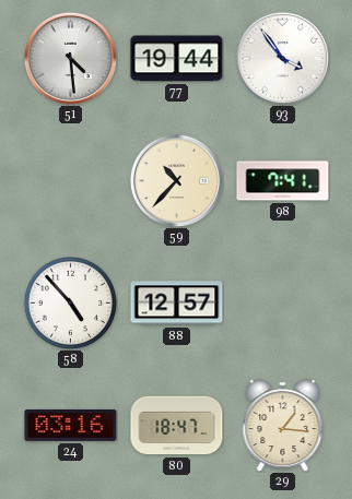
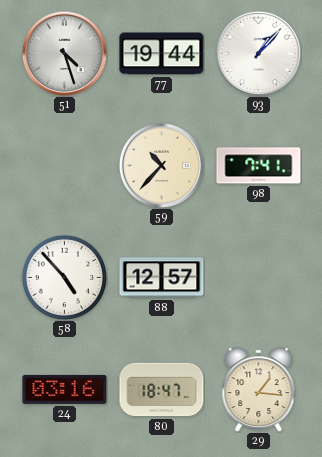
51: 4:29 -> 4:27 (64, 53)
93: 3:54 -> 1:07 (258, 53)
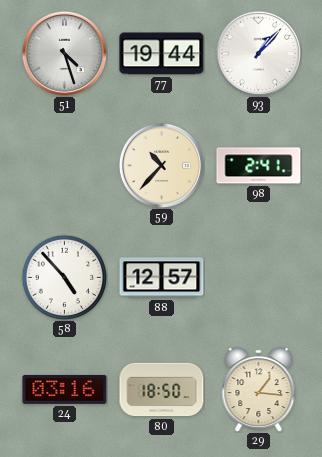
98: 7:41 -> 2:41 (259, 166)
80: 18:47 -> 18:50 (162, 390)
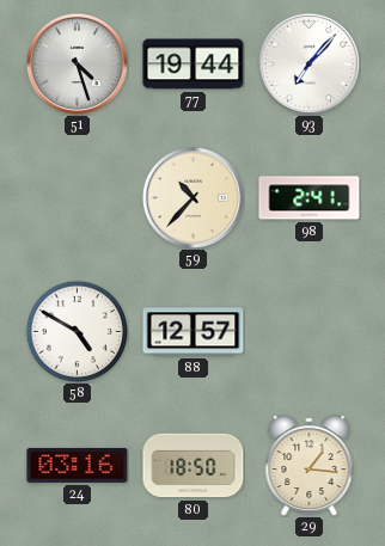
93: 1:07 -> 7:07 (308, 63)
58: 4:53 -> 4:50 (77, 331)
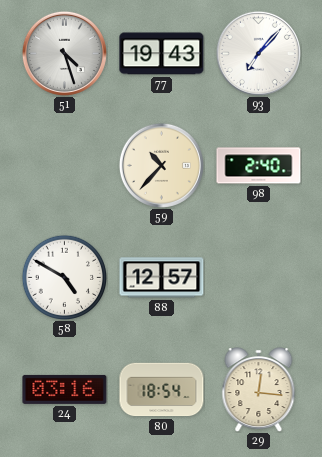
77: 19:44 -> 19:43 (162, 54)
98: 2:41 -> 2:40 (259, 166)
80: 18:50 -> 18:54 (162, 390)
29: 1:16 -> 12:16 (259, 390)
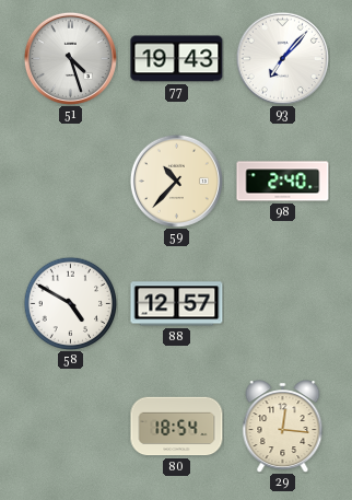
24: 03:16 -> none (65, 389)
